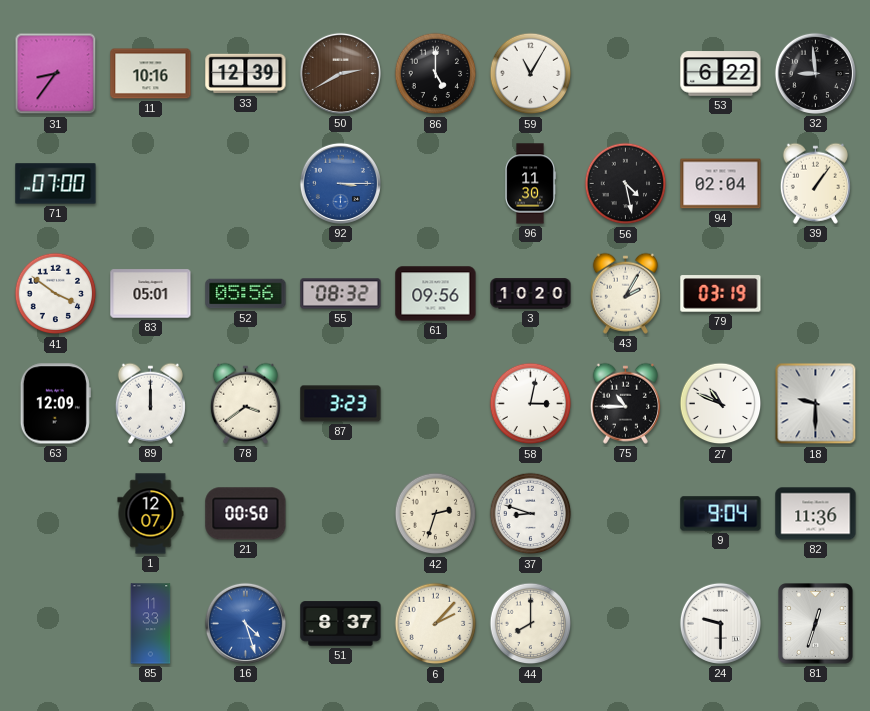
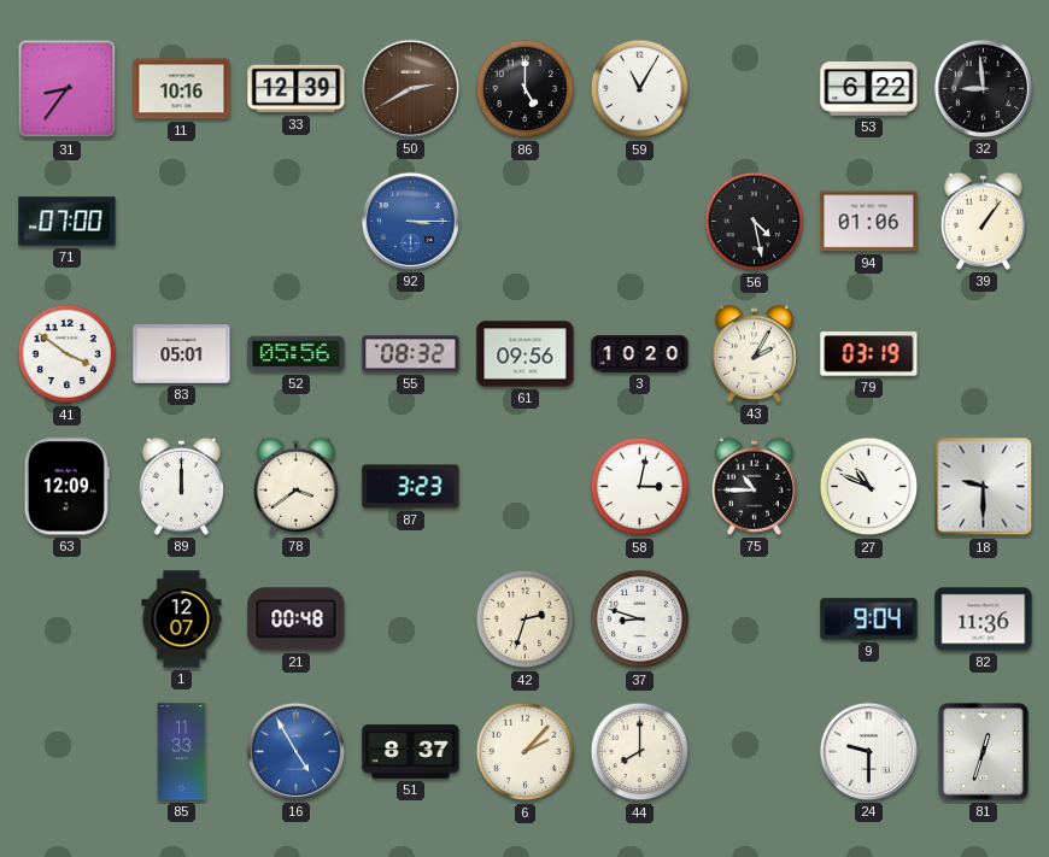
96: 11:30 -> none (530, 184)
94: 02:04 -> 01:06 (869, 222)
21: 00:50 -> 00:48 (297, 620)
16: 4:27 -> 4:55 (295, 751)
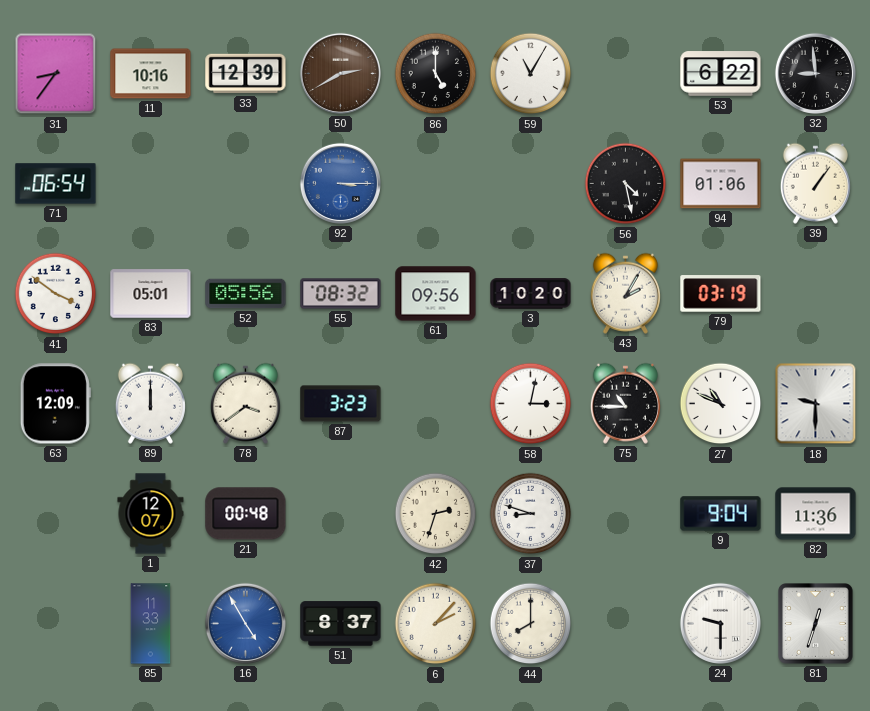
71: 07:00 -> 06:54 (56, 184)
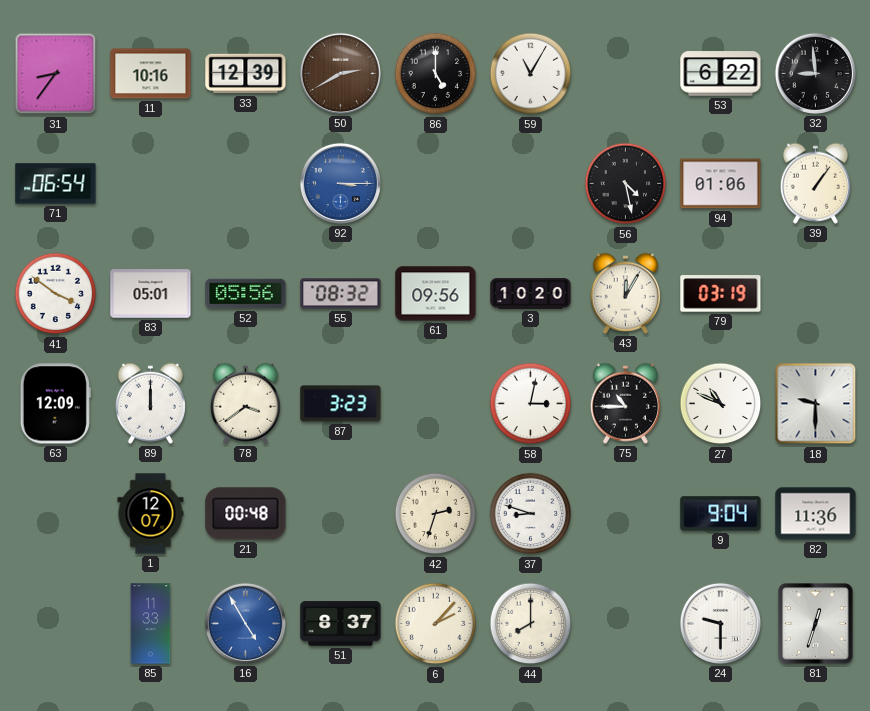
43: 2:05 -> 12:05 (625, 293)
